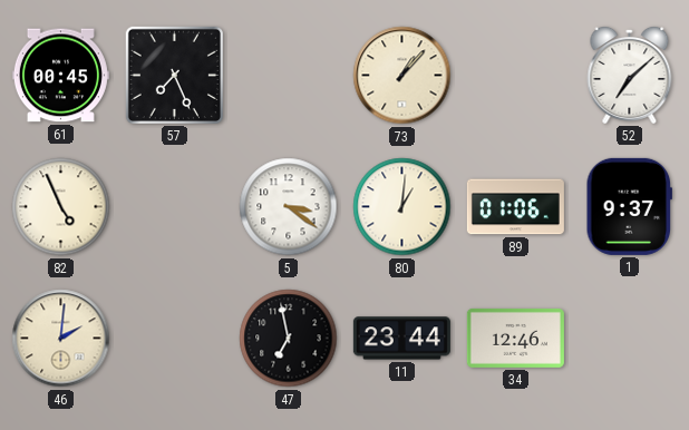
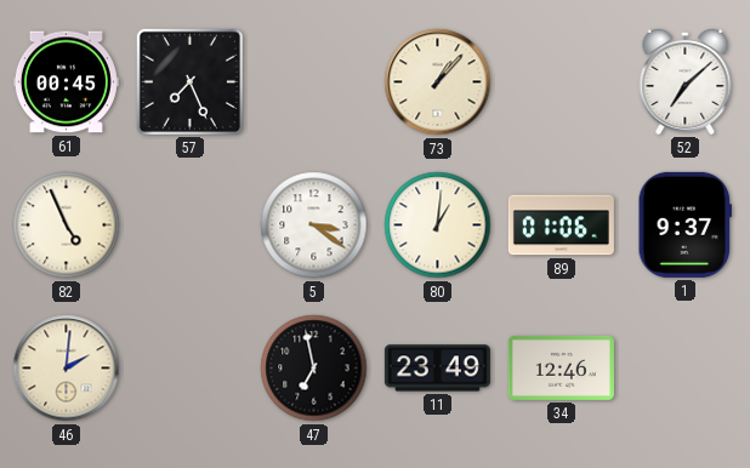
11: 23:44 -> 23:49 (437, 369)
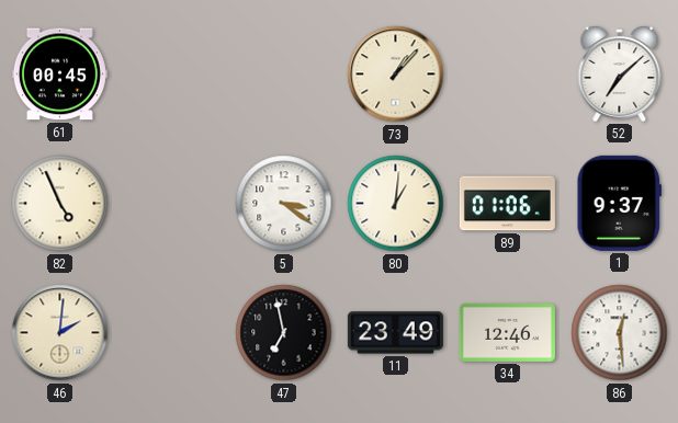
57: 7:26 -> none (189, 81)
86: none -> 12:29 (620, 333)
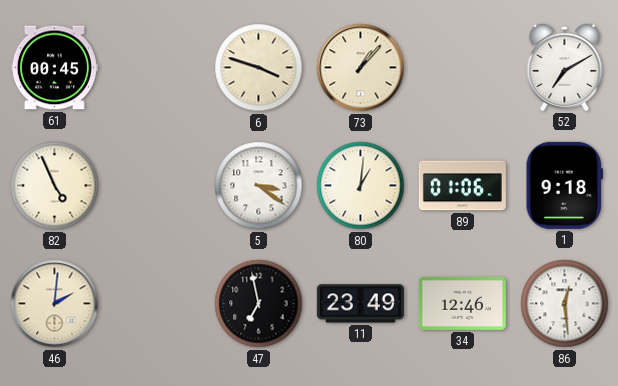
6: none -> 3:48 (259, 68)
52: 7:08 -> 7:10 (565, 67)
1: 9:37 -> 9:18 (564, 185)
